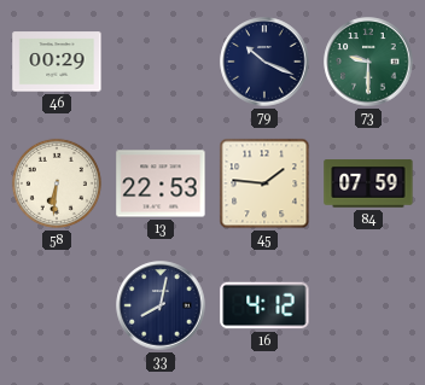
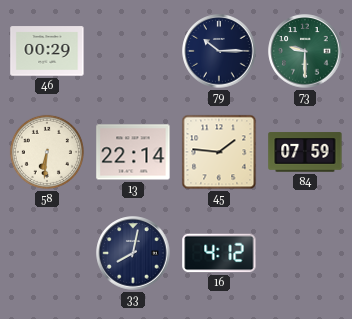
79: 10:19 -> 10:15 (219, 51)
13: 22:53 -> 22:14 (133, 152)
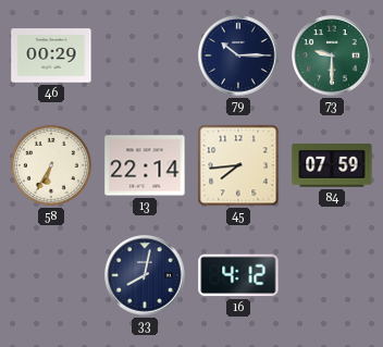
58: 6:31 -> 6:35 (51, 165)
45: 1:46 -> 7:44 (238, 165)
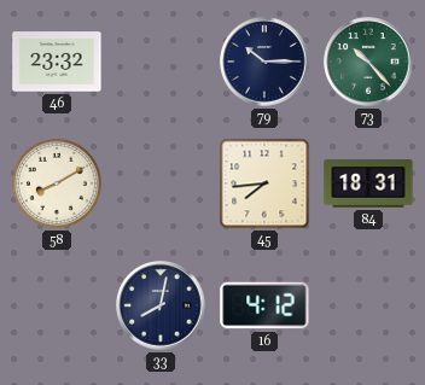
46: 00:29 -> 23:32 (57, 62)
73: 9:30 -> 10:23 (368, 62)
58: 6:35 -> 8:10 (57, 183)
13: 22:14 -> none (145, 165)
84: 07:59 -> 18:31 (368, 183)
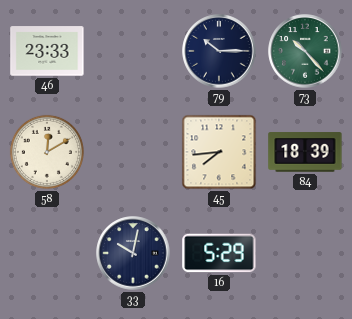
46: 23:32 -> 23:33 (47, 51)
58: 8:10 -> 12:10 (47, 152)
84: 18:31 -> 18:39 (305, 152)
33: 8:02 -> 10:02 (133, 253)
16: 4:12 -> 5:29 (219, 253)
